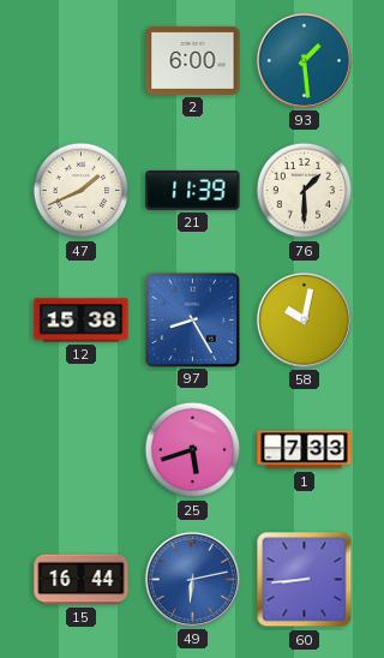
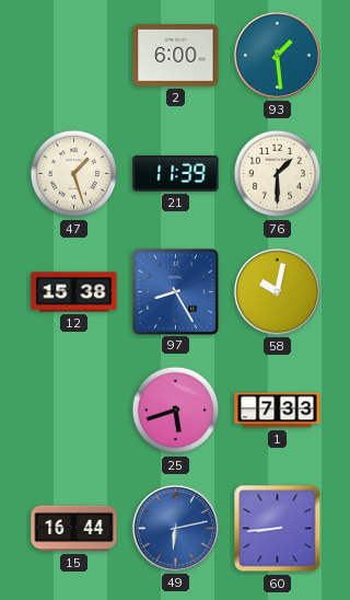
47: 1:41 -> 1:27 (74, 174)
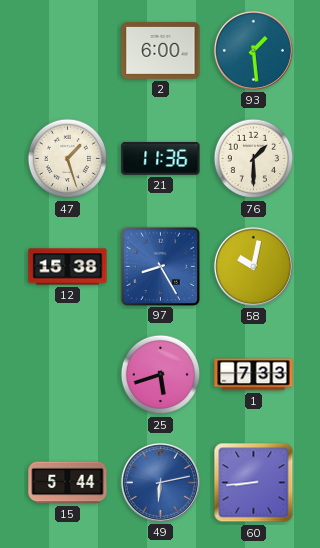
21: 11:39 -> 11:36 (161, 158)
15: 16:44 -> 5:44 (68, 483)
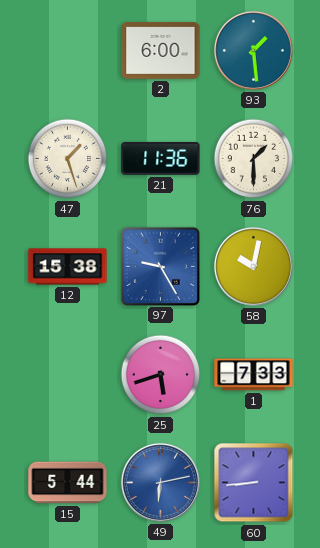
97: 8:25 -> 9:25 (160, 266)
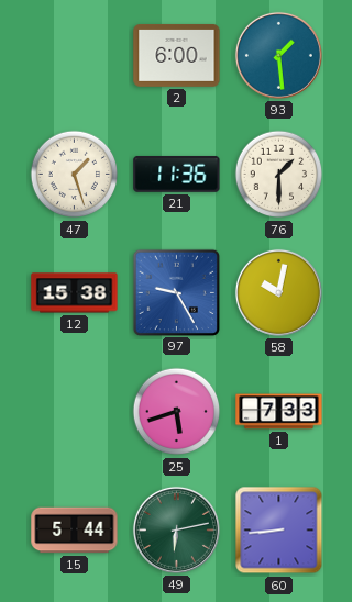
49 dial: blue -> green (176, 529)
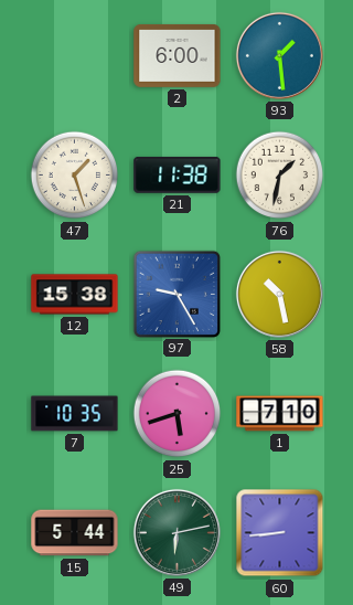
21: 11:36 -> 11:38 (178, 174)
76: 1:30 -> 1:32 (280, 176)
58: 10:02 -> 10:28 (279, 294)
7: none -> 10:35 (75, 414)
1: 7:33 -> 7:10 (280, 414)
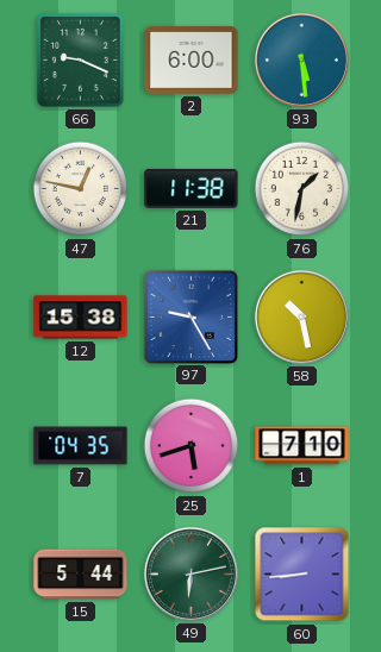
66: none -> 9:19 (80, 59)
93: 1:29 -> 5:29 (301, 59)
47: 1:27 -> 12:47 (81, 189)
7: 10:35 -> 04:35 (81, 446)
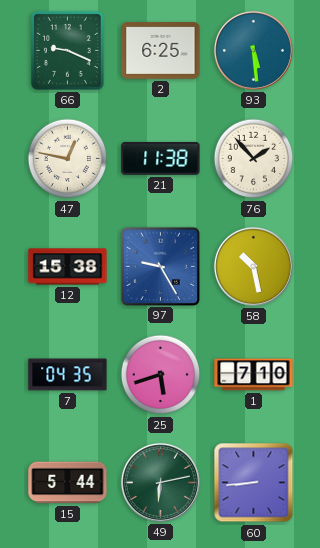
2: 6:00 -> 6:25 (161, 50)
76: 1:32 -> 1:53 (254, 159)
